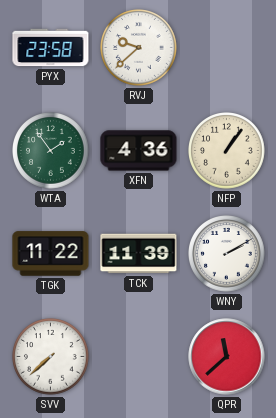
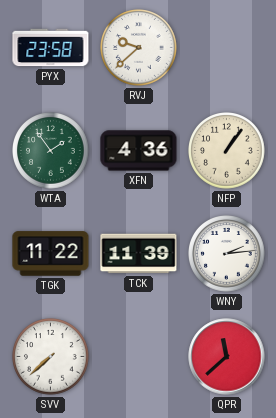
WNY: 2:10 -> 2:14 (227, 254)
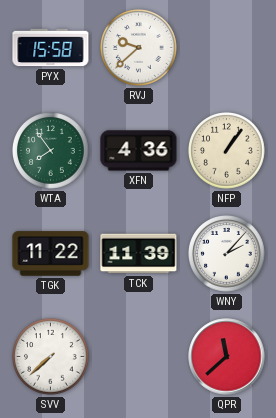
PYX: 23:58 -> 15:58 (51, 48)
WTA: 1:54 -> 7:54 (51, 151)
WNY: 2:14 -> 2:07 (227, 254)
